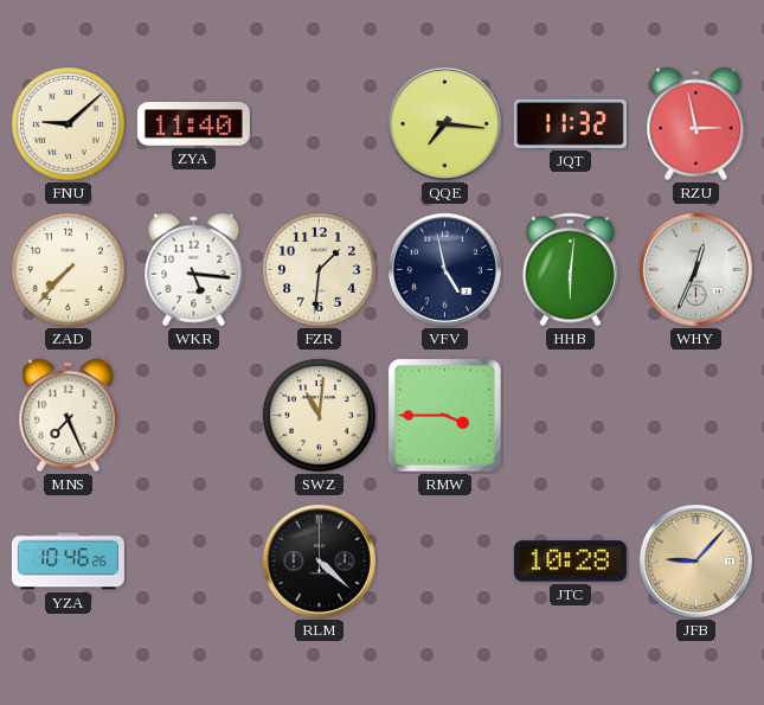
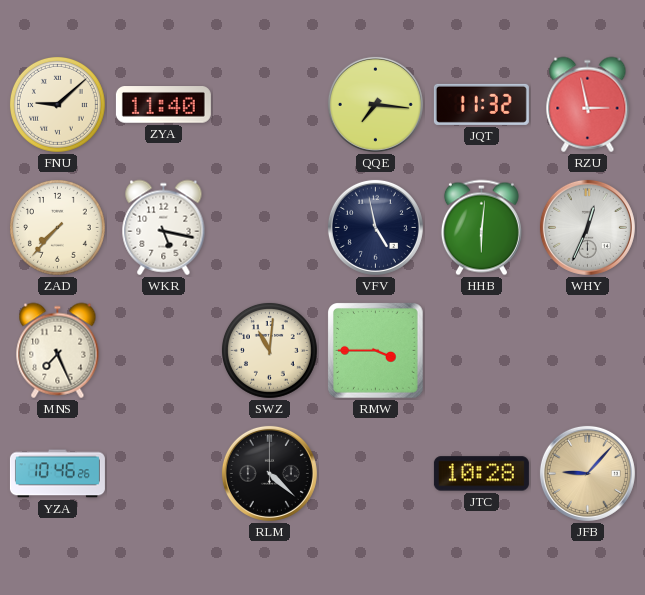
WKR: 5:16 -> 5:17 (164, 228)
FZR: 1:31 -> none (319, 269)
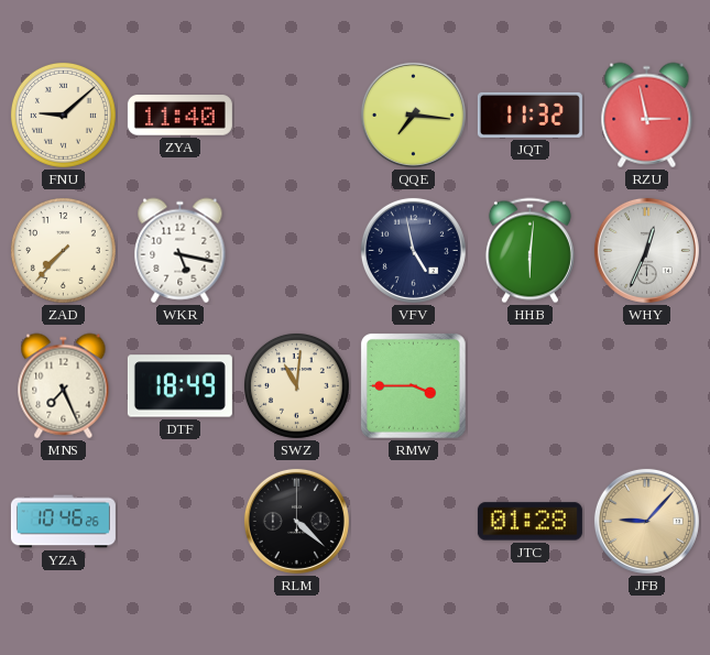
DTF: none -> 18:49 (179, 386)
JTC: 10:28 -> 01:28 (529, 522)
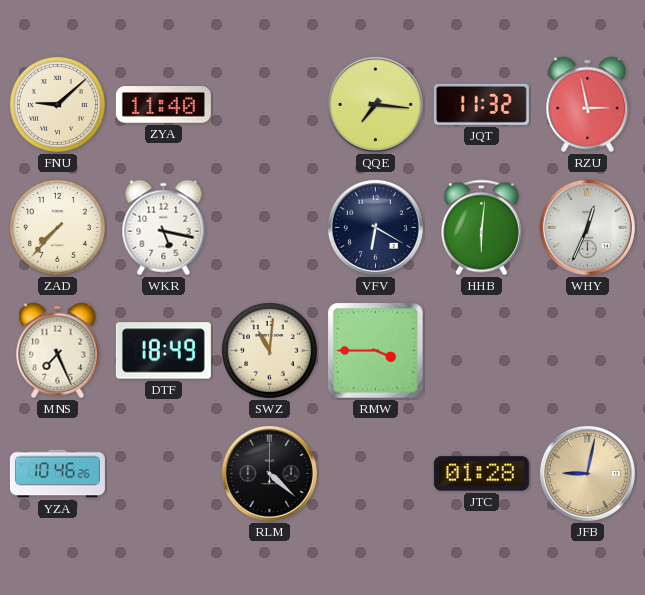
VFV: 4:58 -> 6:20 (375, 227)
JFB: 9:07 -> 9:02 (587, 473)
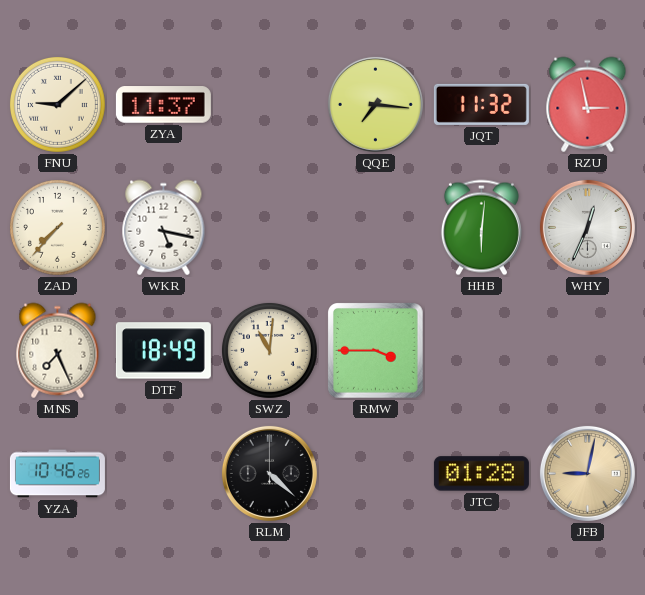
ZYA: 11:40 -> 11:37 (163, 105)
VFV: 6:20 -> none (375, 227)
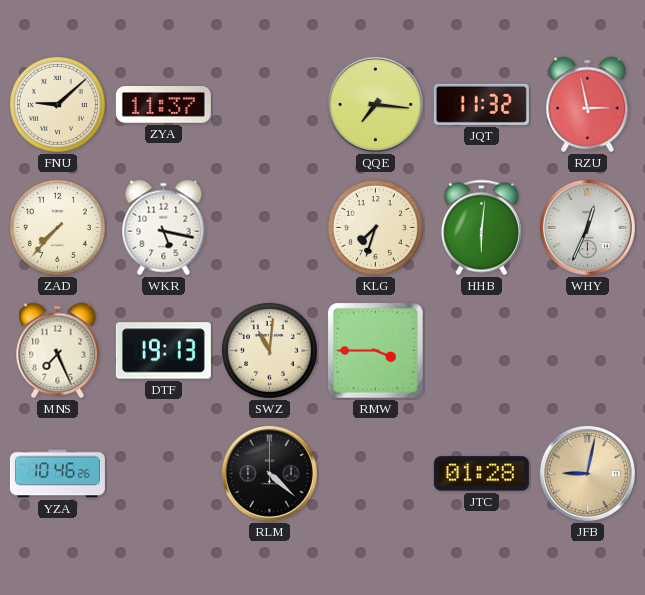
KLG: none -> 7:33 (375, 227)
DTF: 18:49 -> 19:13 (163, 351)
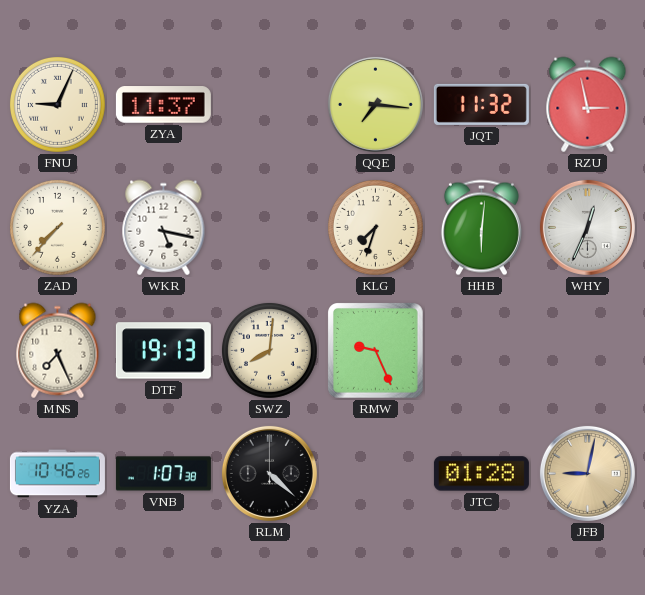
FNU: 9:08 -> 9:04 (57, 104)
SWZ: 11:01 -> 8:01 (269, 350)
RMW: 3:45 -> 9:26 (376, 351)
VNB: none -> 1:07 (163, 474)
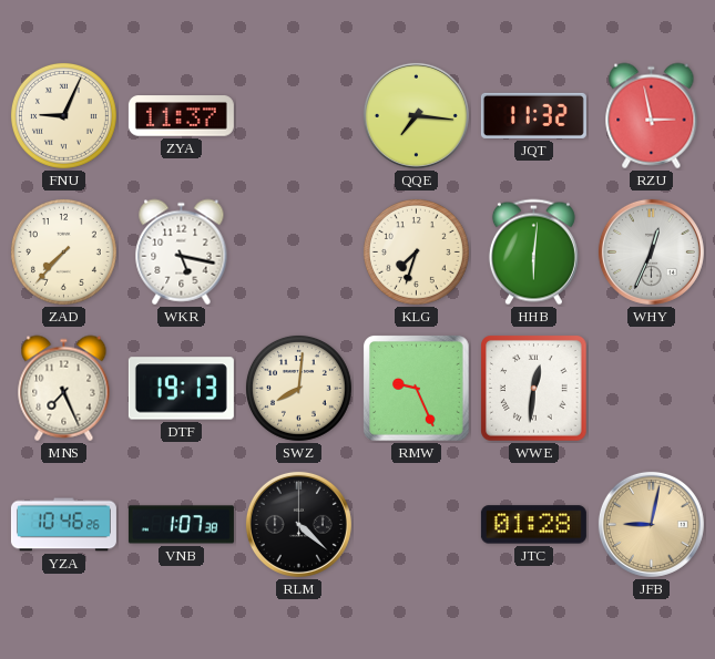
WWE: none -> 12:31 (534, 389)
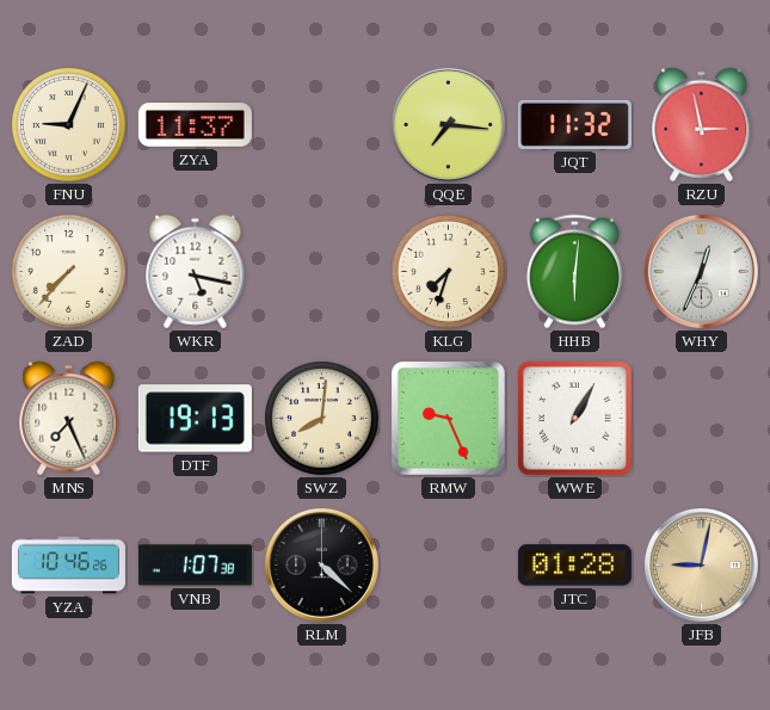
WWE: 12:31 -> 1:05 (575, 419)
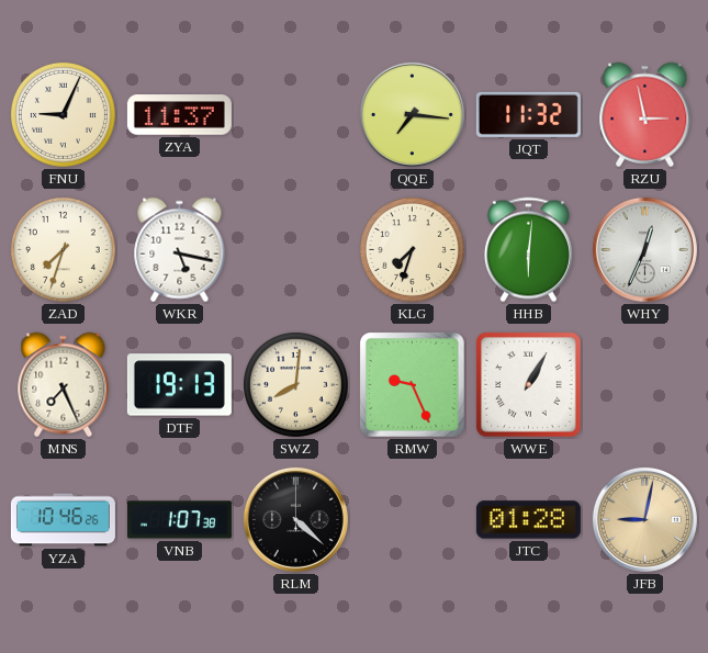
ZAD: 7:37 -> 7:33 (63, 249)
